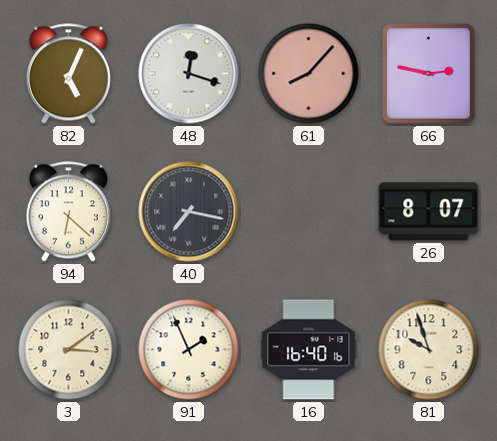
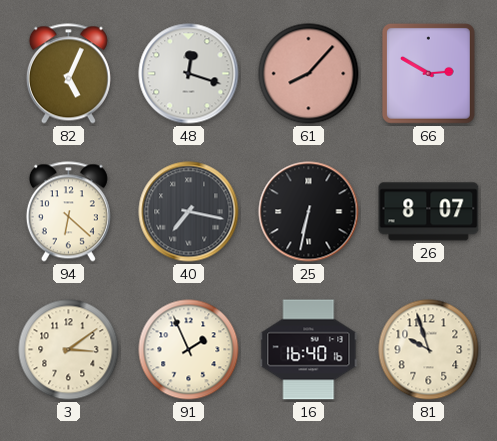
66: 2:47 -> 2:50 (428, 74)
25: none -> 6:32 (309, 212)
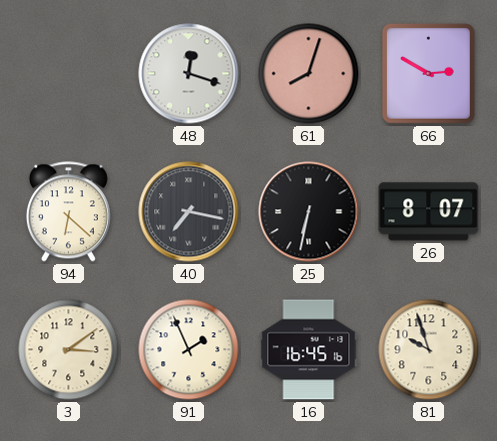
82: 5:04 -> none (68, 74)
61: 8:07 -> 8:03 (309, 74)
16: 16:40 -> 16:45 (309, 350)
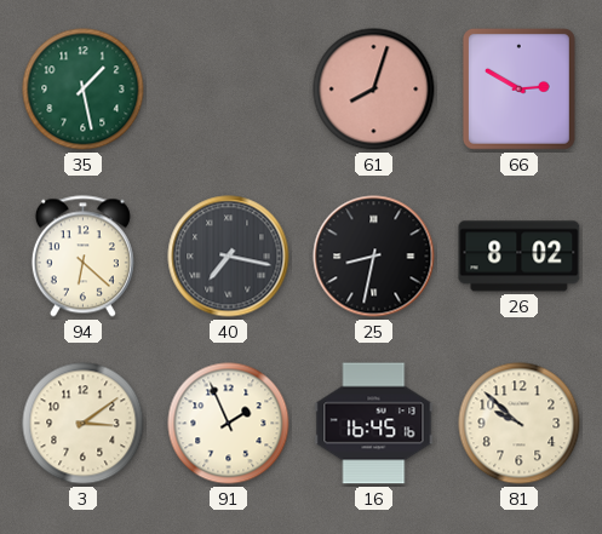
35: none -> 1:28 (84, 90)
48: 12:18 -> none (189, 74)
25: 6:32 -> 8:32 (374, 257)
26: 8:07 -> 8:02 (520, 257)
81: 9:57 -> 9:52 (520, 424)
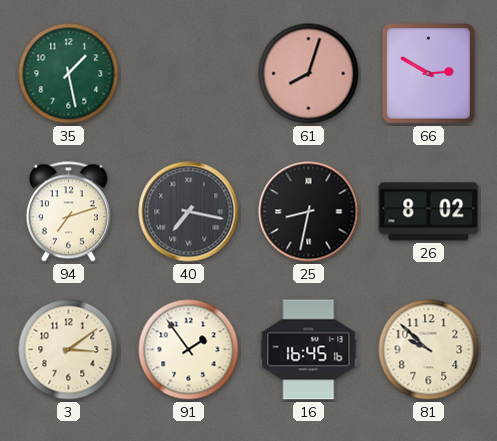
94: 6:22 -> 7:12 (68, 212)
91: 1:56 -> 1:54 (189, 350)
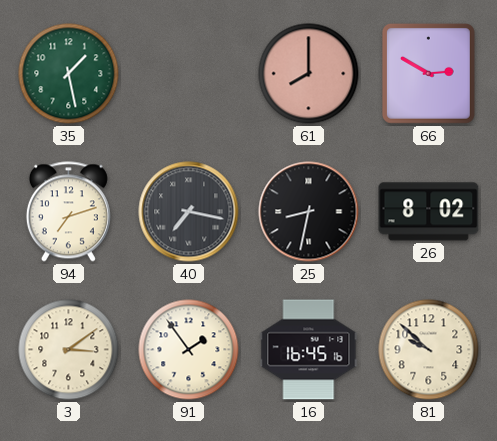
61: 8:03 -> 8:00 (309, 74)
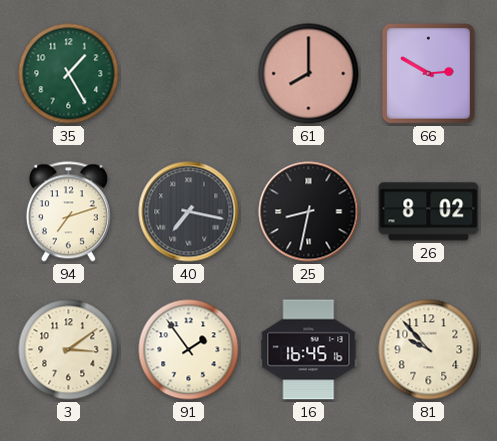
35: 1:28 -> 1:25 (69, 74)
81: 9:52 -> 9:53 (429, 350)
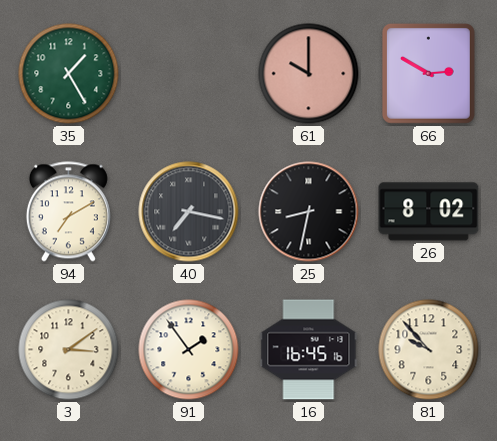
61: 8:00 -> 10:00 (309, 74)
94: 7:12 -> 7:10 (68, 212)
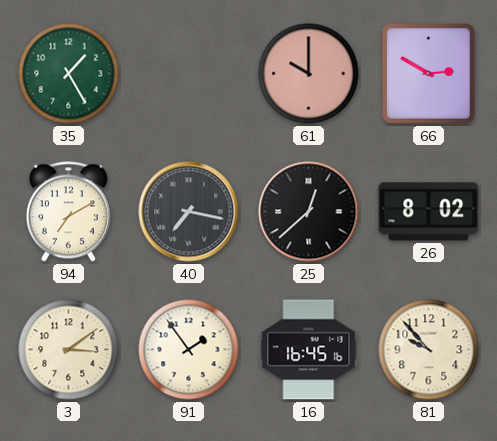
25: 8:32 -> 12:38 (309, 212)
